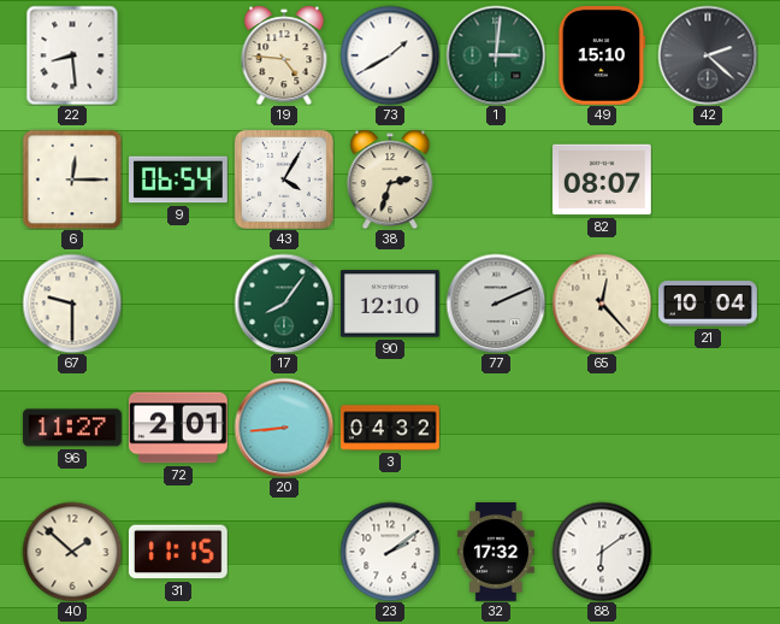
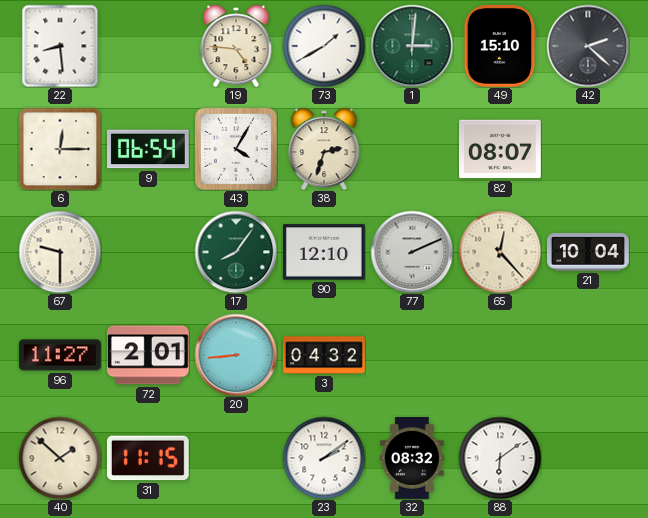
32: 17:32 -> 08:32 (412, 459)
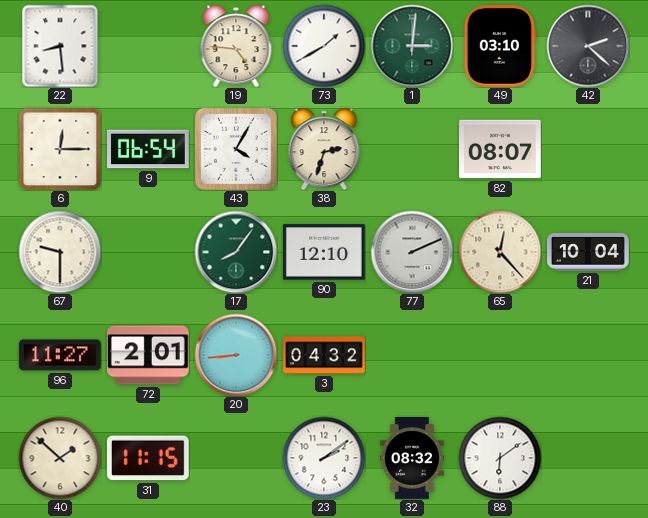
49: 15:10 -> 03:10 (500, 47)
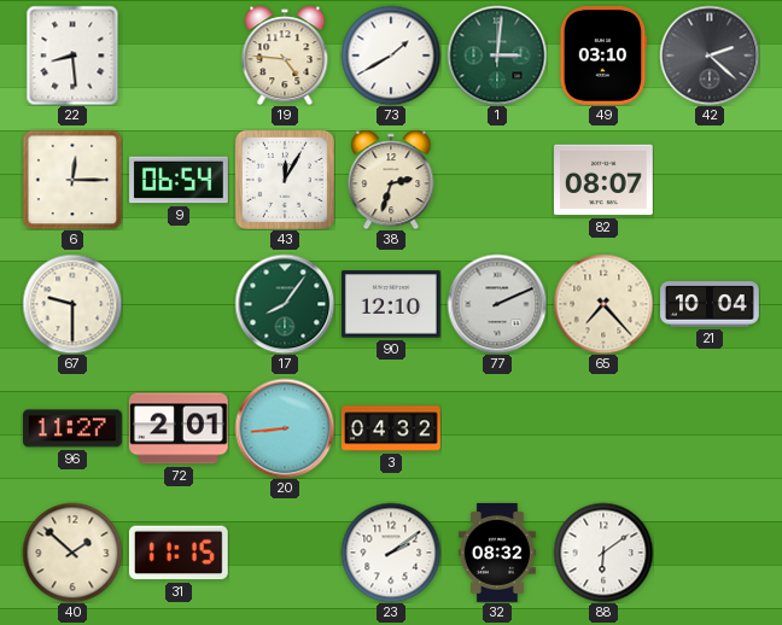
43: 4:05 -> 12:05 (285, 180)
65: 12:23 -> 7:23 (603, 304)
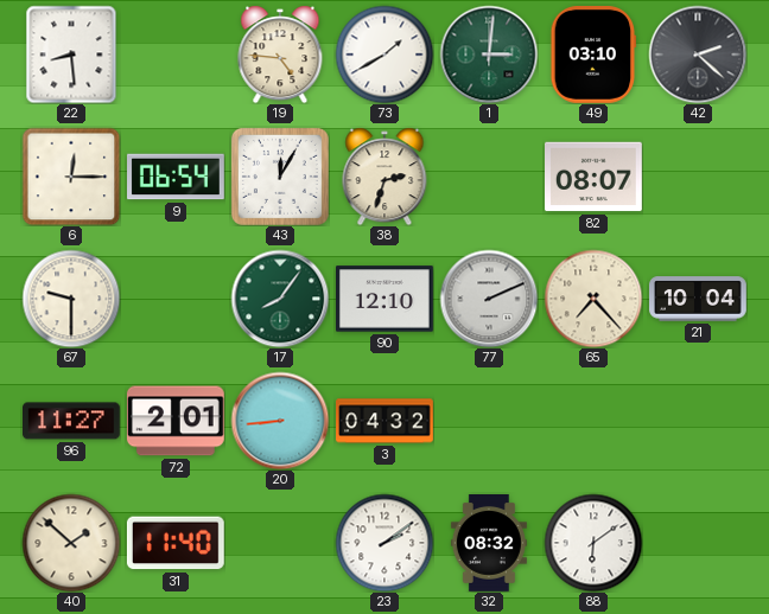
31: 11:15 -> 11:40 (176, 543)
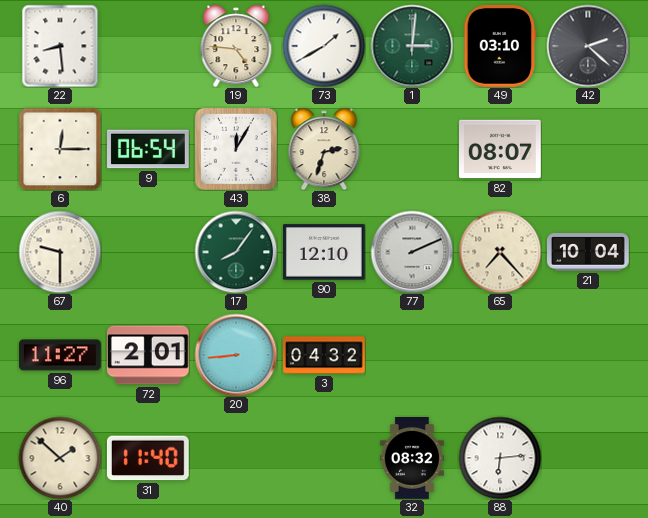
23: 2:09 -> none (384, 543)
88: 6:09 -> 6:14 (500, 458)
